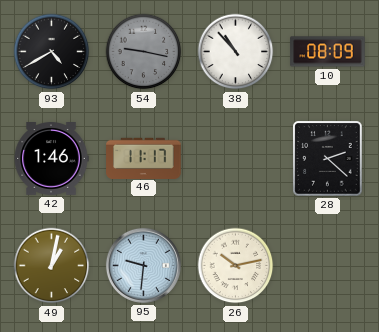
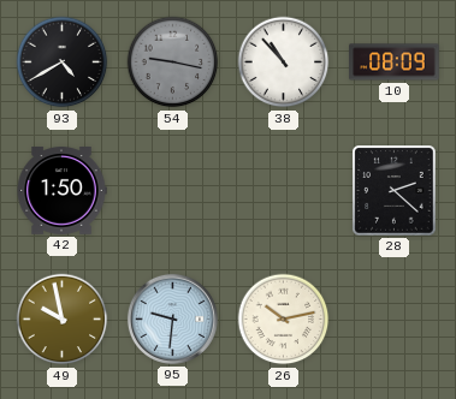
42: 1:46 -> 1:50 (61, 191)
46: 11:17 -> none (144, 158)
49: 1:02 -> 9:58 (63, 320)
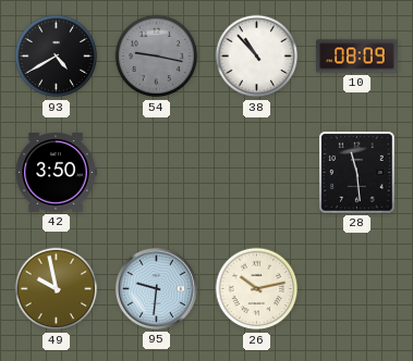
42: 1:50 -> 3:50 (56, 173)
28: 2:22 -> 11:29 (357, 173)
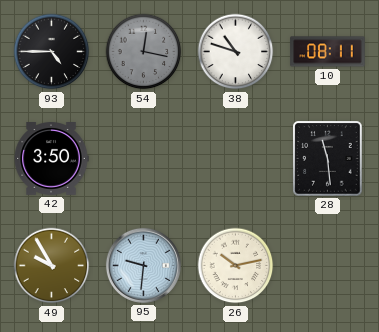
93: 4:40 -> 4:45 (52, 52)
54: 9:17 -> 12:17 (144, 52)
38: 10:53 -> 10:48 (236, 52)
10: 08:09 -> 08:11 (328, 52)
49: 9:58 -> 9:55 (52, 266)
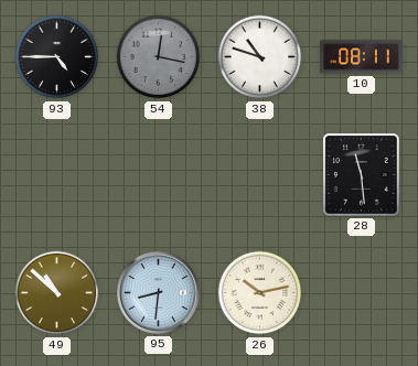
42: 3:50 -> none (51, 159)
49: 9:55 -> 10:52 (57, 293)
95: 9:31 -> 8:31 (158, 292)
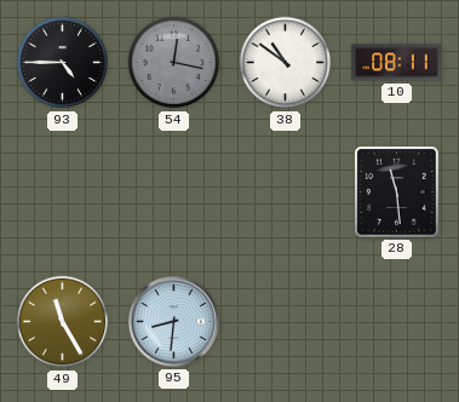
38: 10:48 -> 10:51 (286, 63)
49: 10:52 -> 11:25 (63, 322)
26: 10:13 -> none (260, 293)
